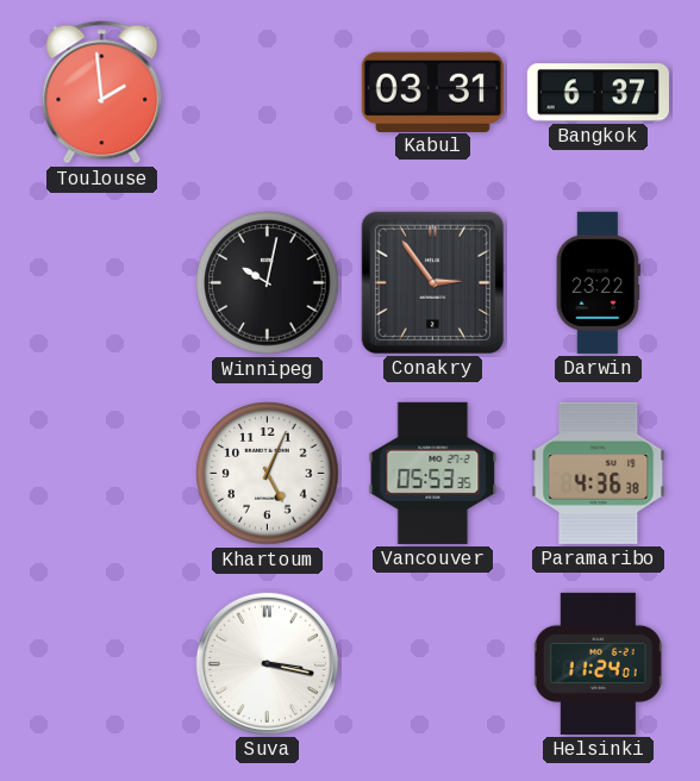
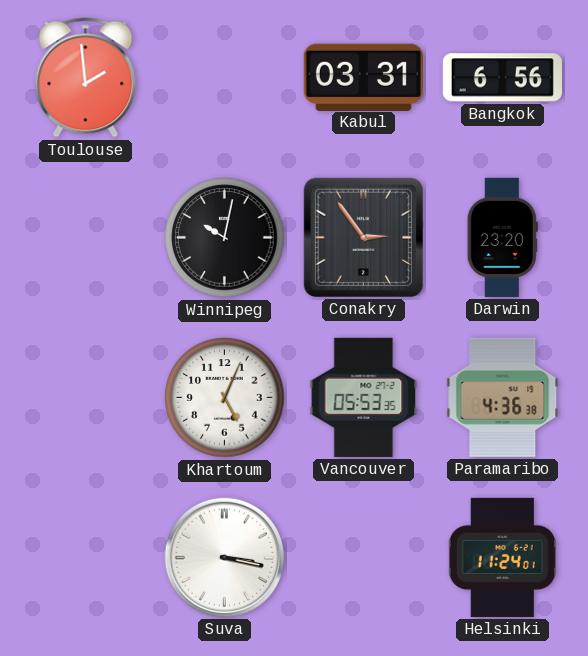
Bangkok: 6:37 -> 6:56 (502, 78)
Darwin: 23:22 -> 23:20 (502, 237)
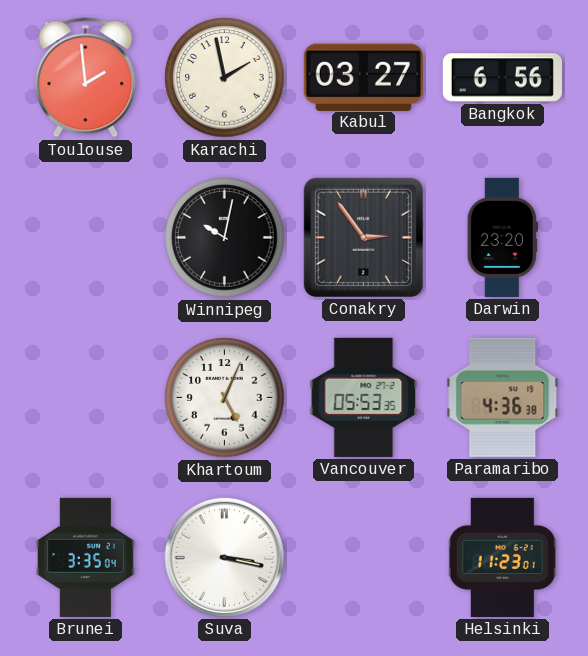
Karachi: none -> 1:58 (225, 78)
Kabul: 03:31 -> 03:27 (363, 77)
Brunei: none -> 3:35 (85, 557)
Helsinki: 11:24 -> 11:23 (502, 557)
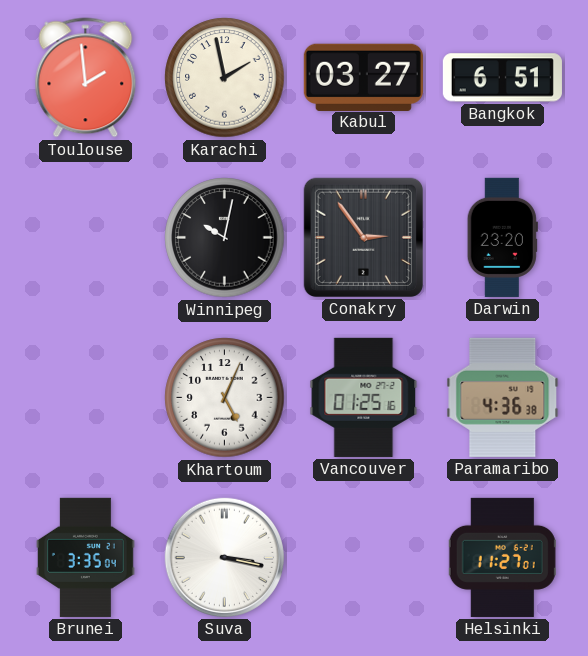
Bangkok: 6:56 -> 6:51 (502, 78)
Vancouver: 05:53 -> 01:25 (364, 397)
Helsinki: 11:23 -> 11:27 (502, 557)
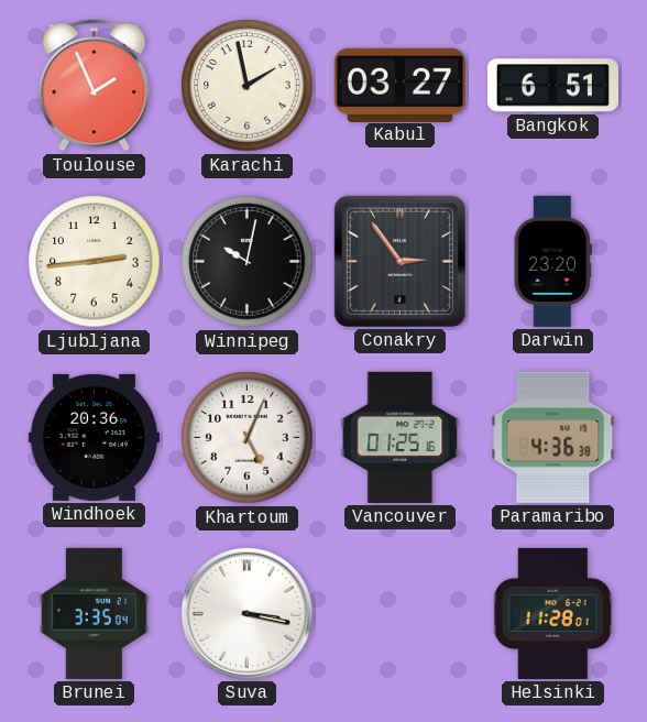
Toulouse: 1:59 -> 1:56 (95, 86)
Ljubljana: none -> 2:44 (95, 262)
Windhoek: none -> 20:36 (94, 437)
Helsinki: 11:27 -> 11:28 (552, 613)
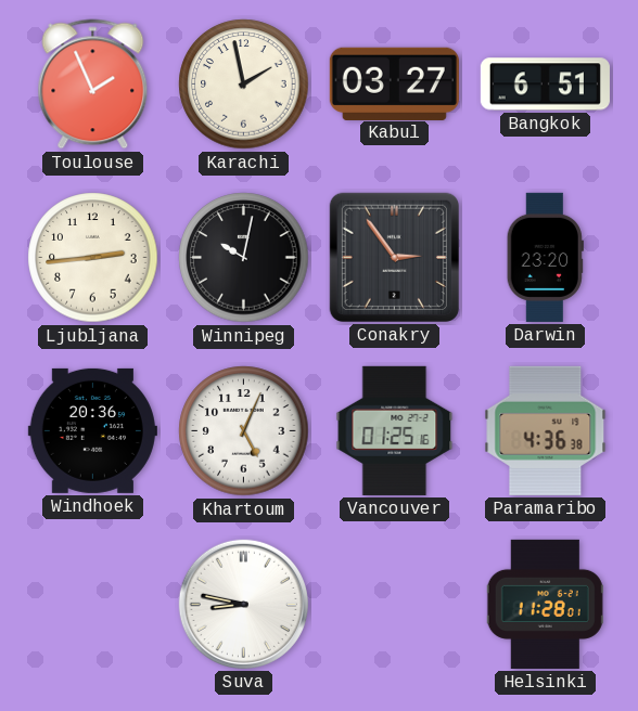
Brunei: 3:35 -> none (94, 613)
Suva: 3:17 -> 8:47 (243, 604)
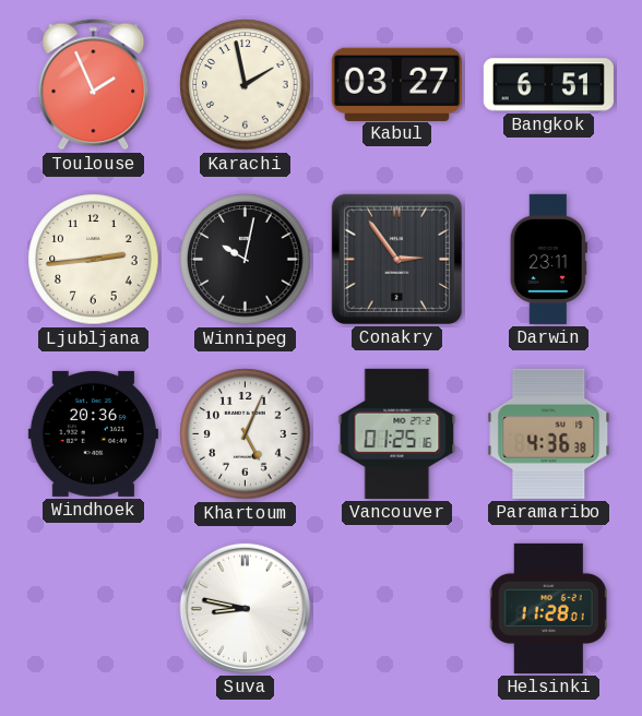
Darwin: 23:20 -> 23:11 (548, 259)
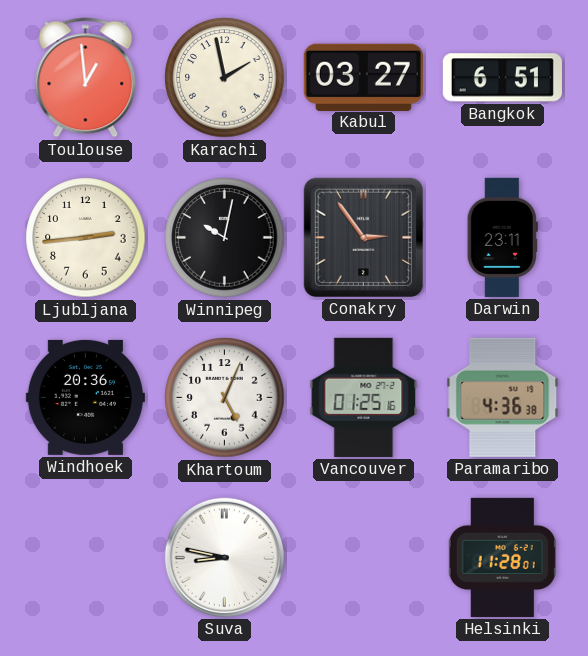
Toulouse: 1:56 -> 12:59 (86, 78)
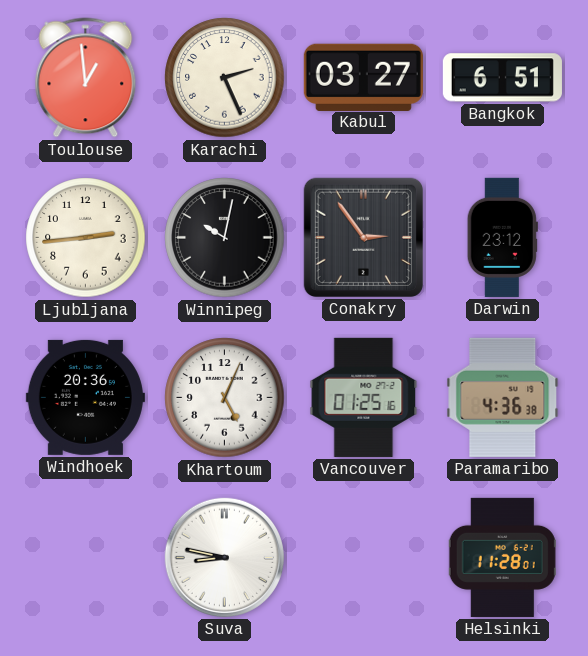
Karachi: 1:58 -> 2:26 (225, 78)
Darwin: 23:11 -> 23:12 (502, 237)
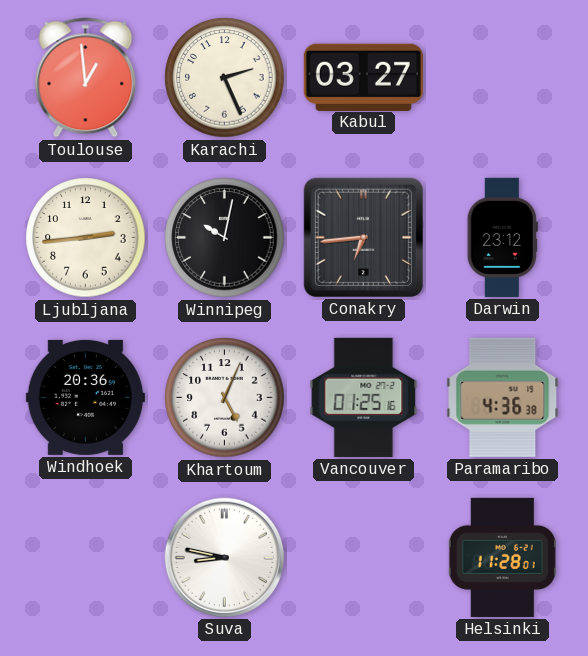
Bangkok: 6:51 -> none (502, 78)
Conakry: 2:54 -> 6:44 (363, 237)
